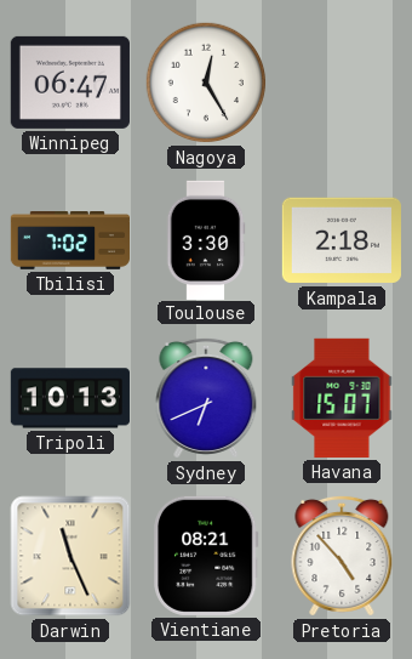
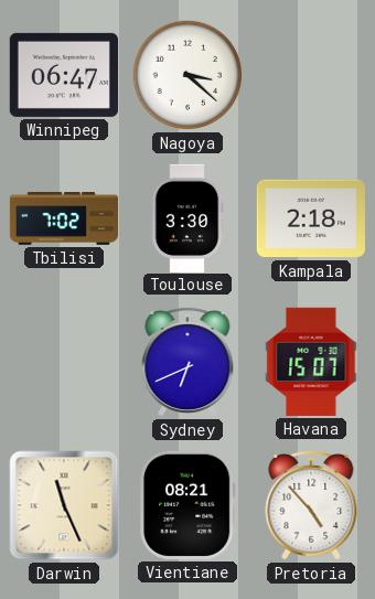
Nagoya: 12:25 -> 3:22 (187, 75)
Tripoli: 10:13 -> none (70, 398)
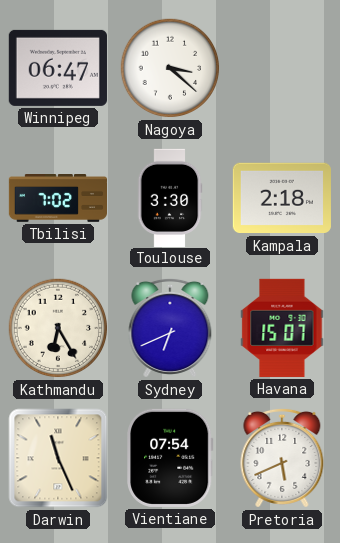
Kathmandu: none -> 6:25 (58, 328)
Vientiane: 08:21 -> 07:54 (170, 458)
Pretoria: 4:53 -> 5:41 (282, 458)
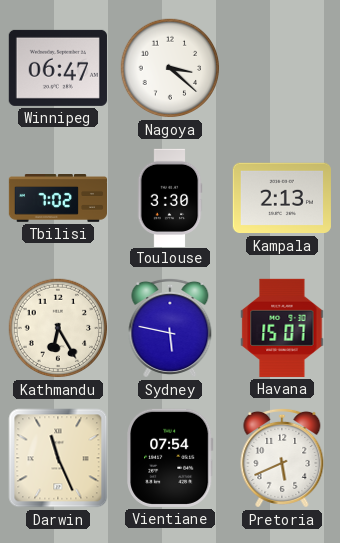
Kampala: 2:18 -> 2:13 (282, 198)
Sydney: 6:41 -> 5:47 (170, 328)
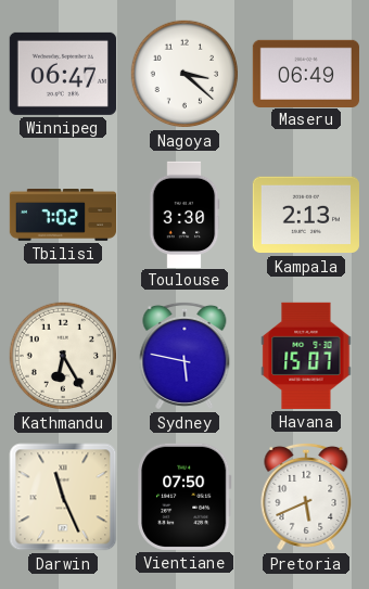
Maseru: none -> 06:49 (306, 73)
Vientiane: 07:54 -> 07:50 (184, 497)
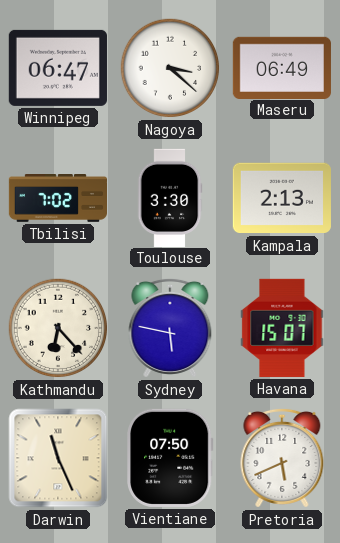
Kathmandu: 6:25 -> 6:23 (58, 328)
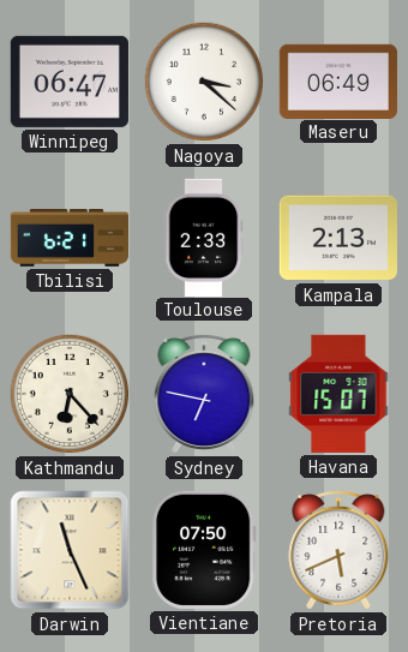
Tbilisi: 7:02 -> 6:21 (68, 239)
Toulouse: 3:30 -> 2:33 (204, 237)
Sydney: 5:47 -> 6:47 (204, 394)
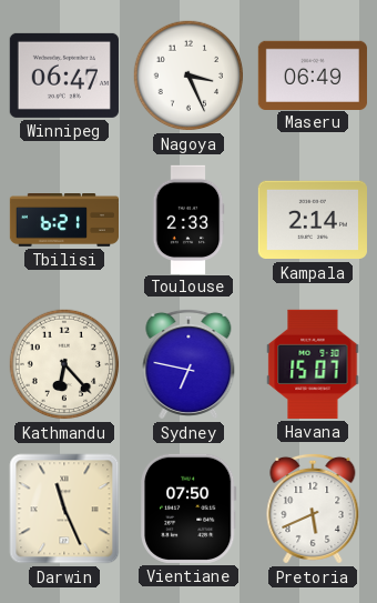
Nagoya: 3:22 -> 3:26 (188, 76)
Kampala: 2:13 -> 2:14 (313, 220)
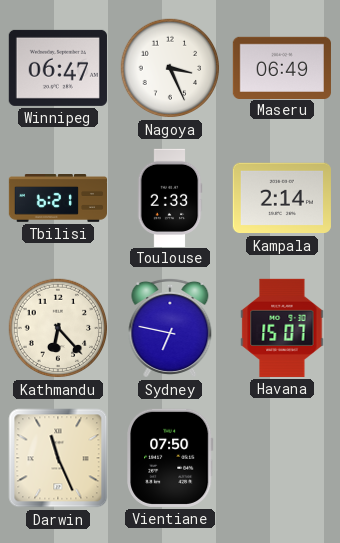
Pretoria: 5:41 -> none (313, 509)
